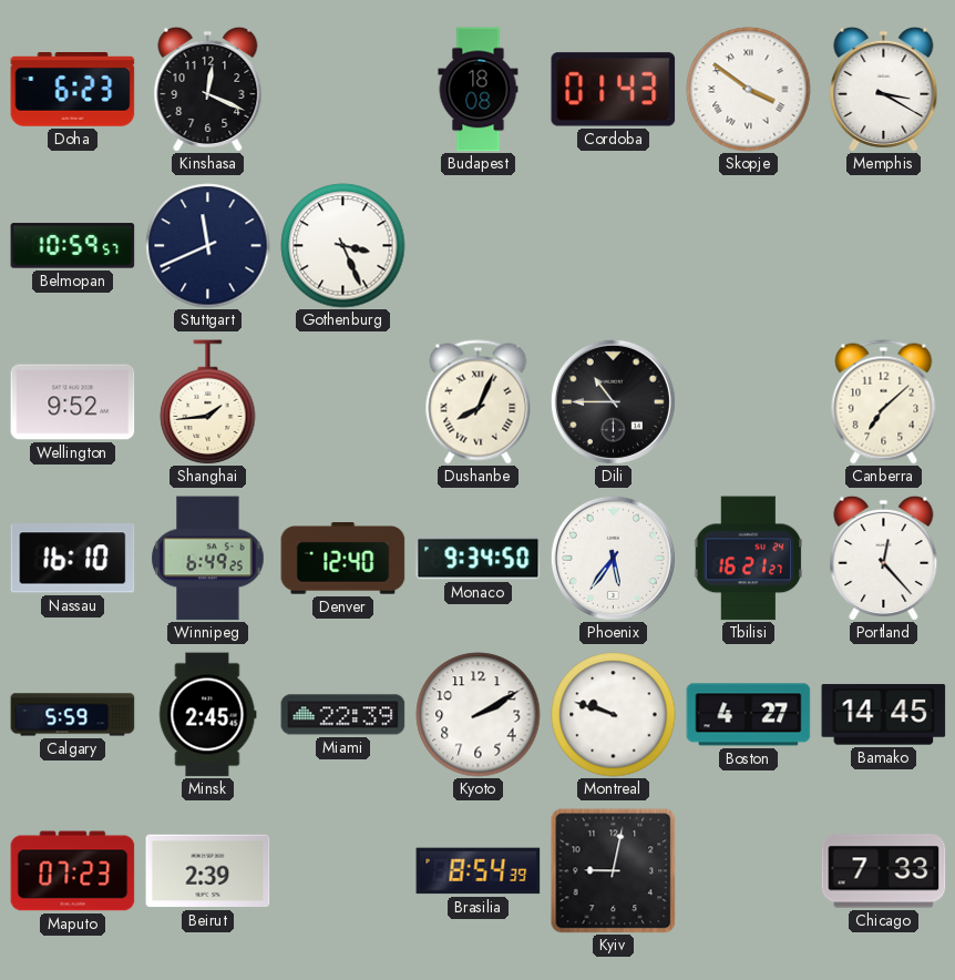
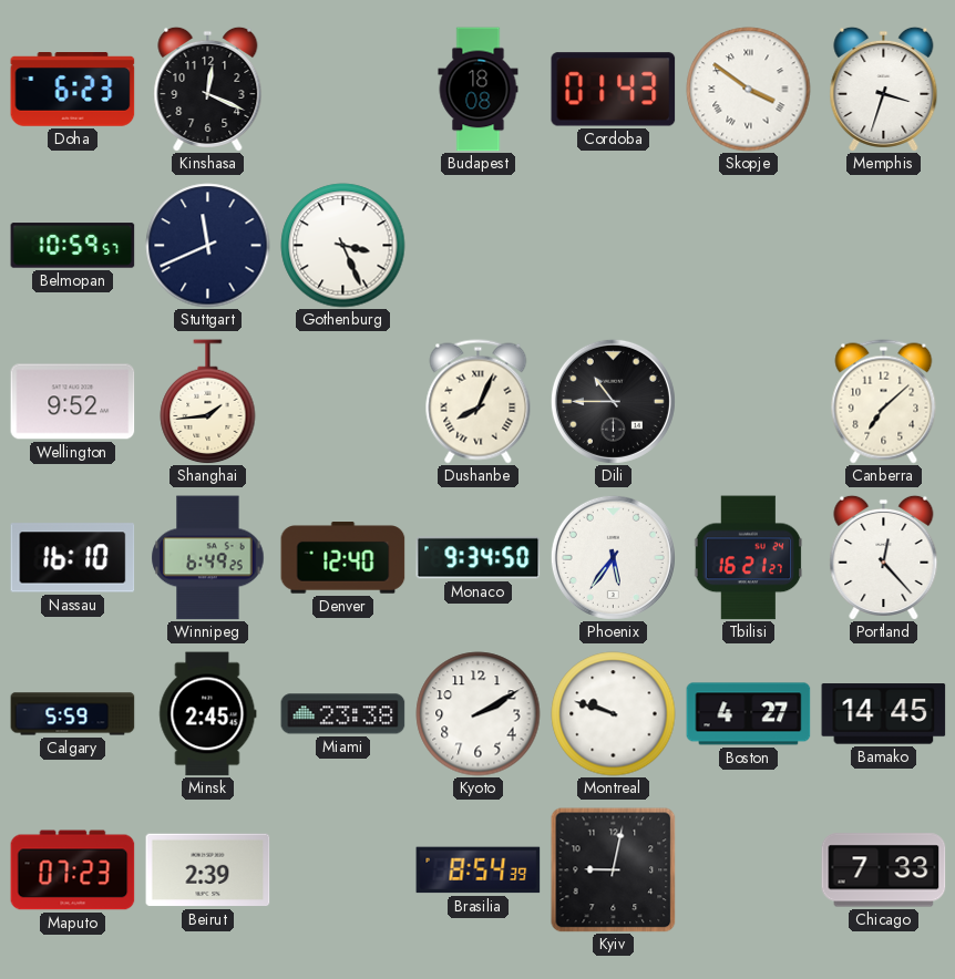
Memphis: 3:20 -> 3:33 (884, 89)
Miami: 22:39 -> 23:38 (343, 714)
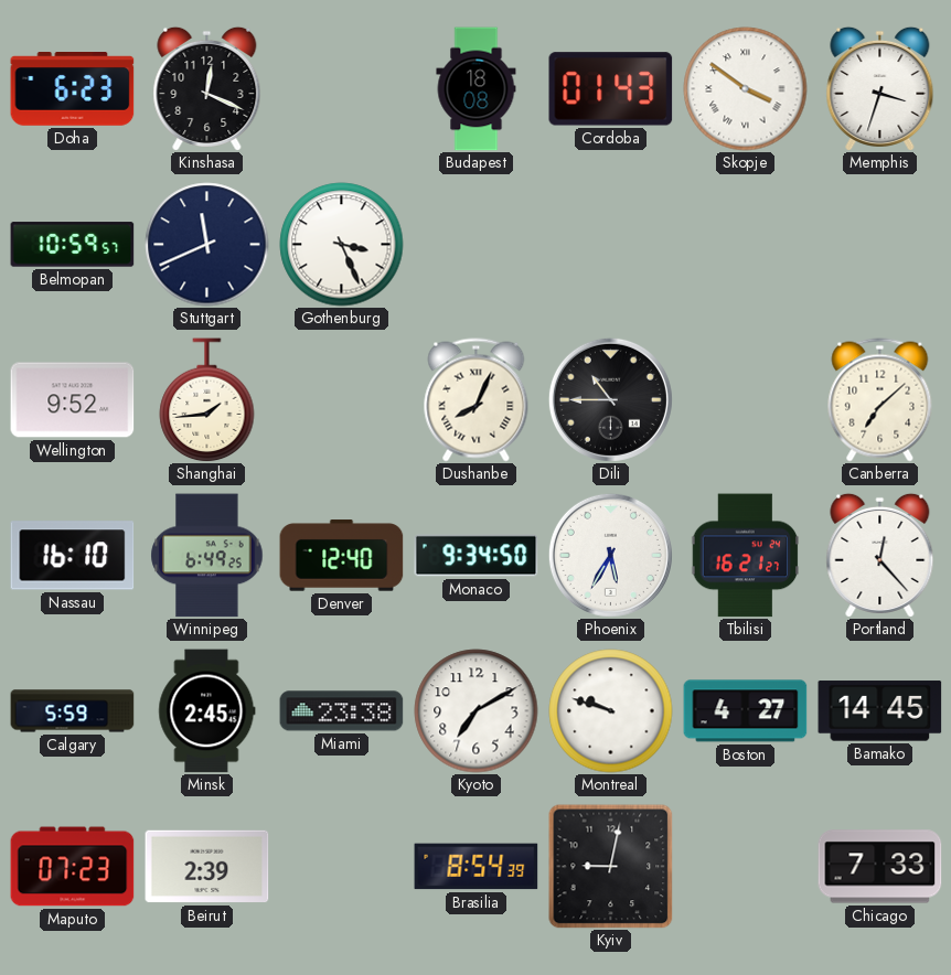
Phoenix: 5:36 -> 5:35 (610, 555)
Kyoto: 2:10 -> 7:10 (477, 711)
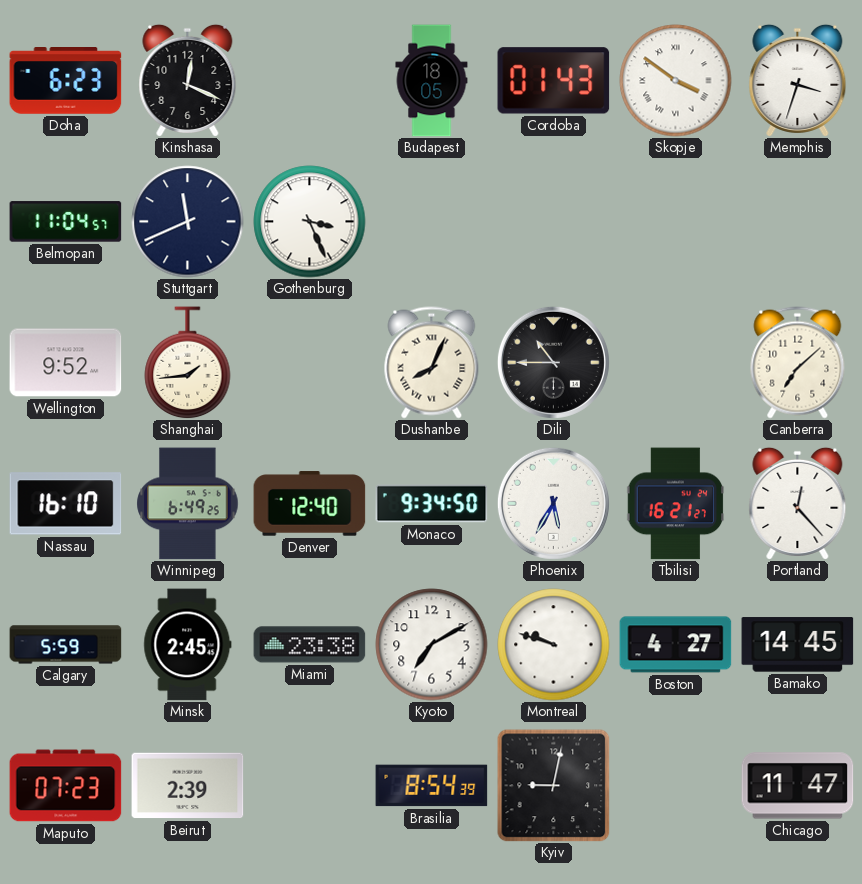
Budapest: 18:08 -> 18:05 (432, 81)
Belmopan: 10:59 -> 11:04 (66, 222)
Chicago: 7:33 -> 11:47 (798, 786)
